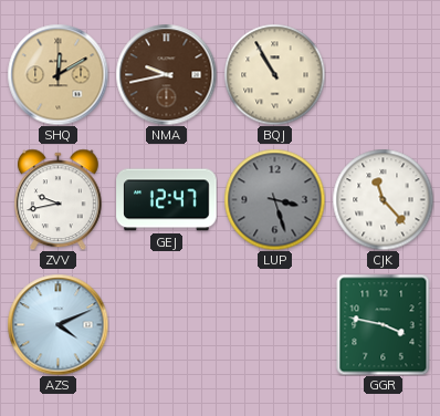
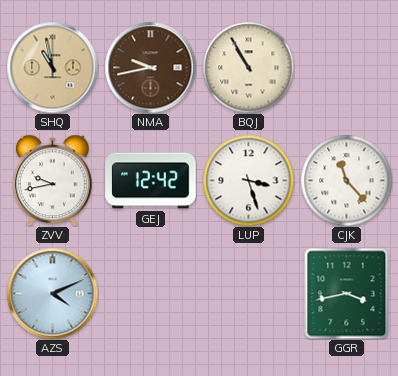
SHQ: 12:10 -> 10:58 (52, 67)
GEJ: 12:47 -> 12:42 (151, 181)
LUP dial: grey -> white (248, 180)
GGR: 3:47 -> 3:43 (347, 293)
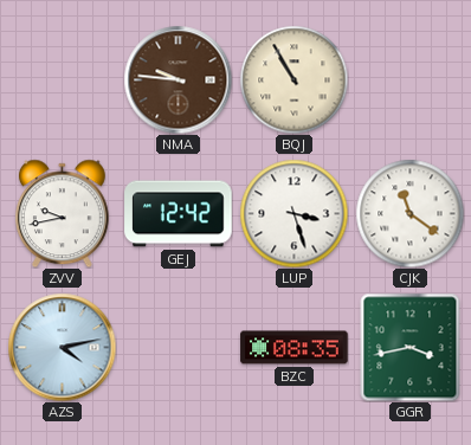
SHQ: 10:58 -> none (52, 67)
NMA: 9:43 -> 9:46 (178, 79)
CJK: 11:23 -> 11:21 (409, 213)
AZS: 4:11 -> 4:13 (62, 347)
BZC: none -> 08:35 (295, 348)
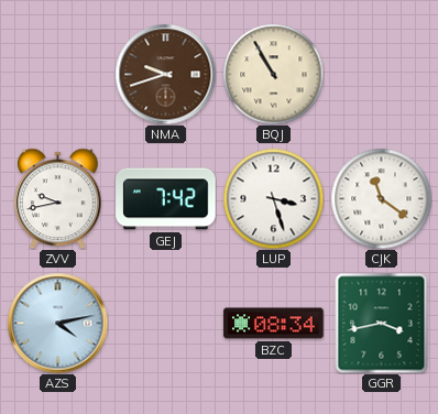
NMA: 9:46 -> 9:42 (165, 74)
GEJ: 12:42 -> 7:42 (166, 199)
BZC: 08:35 -> 08:34 (274, 324)
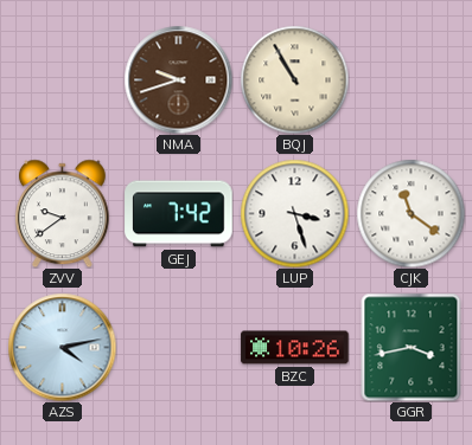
ZVV: 9:43 -> 9:39 (62, 213)
BZC: 08:34 -> 10:26 (295, 348)
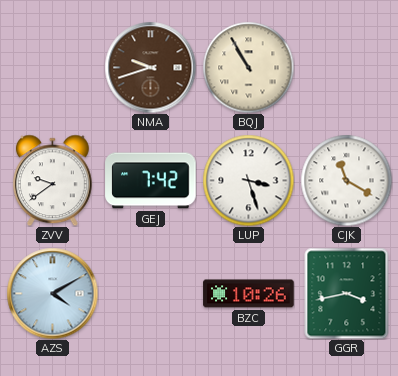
CJK: 11:21 -> 11:20 (346, 180)
AZS: 4:13 -> 4:10 (52, 293)
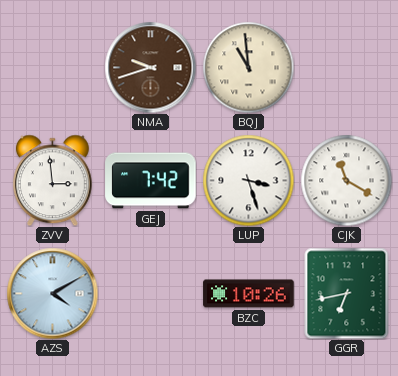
BQJ: 10:55 -> 10:59 (248, 67)
ZVV: 9:39 -> 2:59 (52, 180)
GGR: 3:43 -> 6:43 (347, 293)
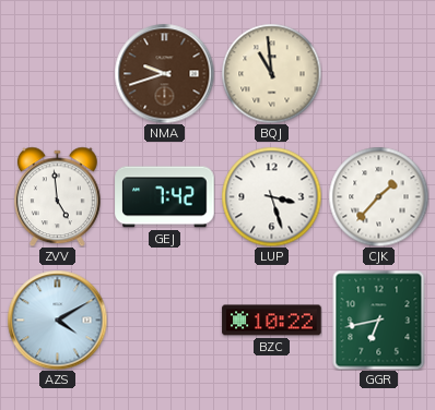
ZVV: 2:59 -> 4:59 (57, 196)
CJK: 11:20 -> 1:37 (378, 196)
BZC: 10:26 -> 10:22 (272, 321)
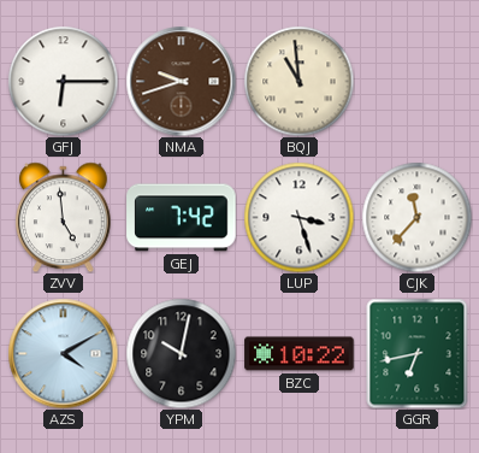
GFJ: none -> 6:15 (63, 81)
CJK: 1:37 -> 11:37 (416, 217)
YPM: none -> 10:02 (181, 353)
